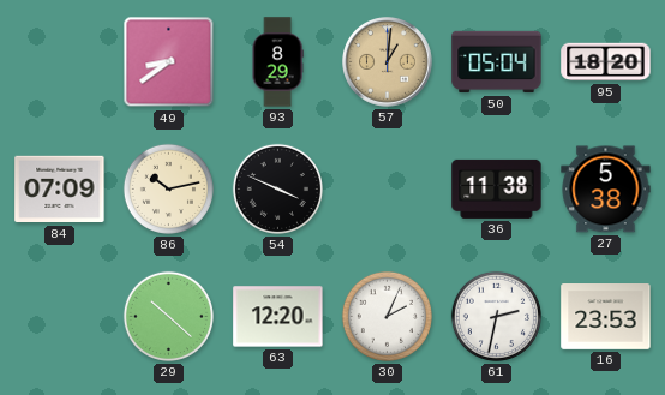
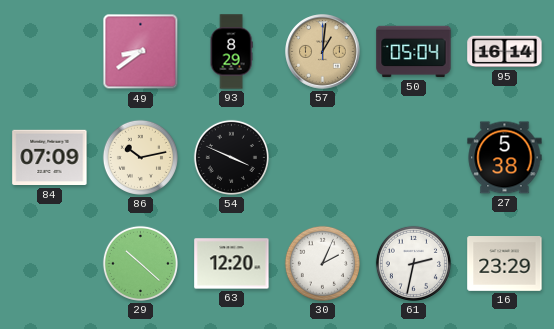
95: 18:20 -> 16:14 (505, 52)
36: 11:38 -> none (497, 188)
16: 23:53 -> 23:29 (505, 264)
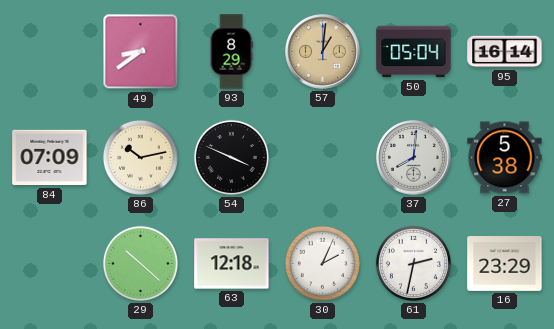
37: none -> 8:01 (414, 158)
63: 12:20 -> 12:18 (232, 264)
